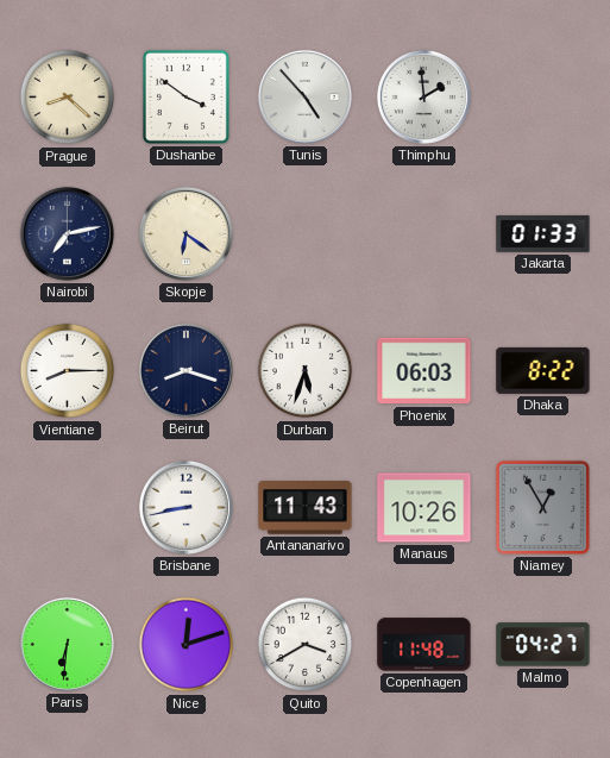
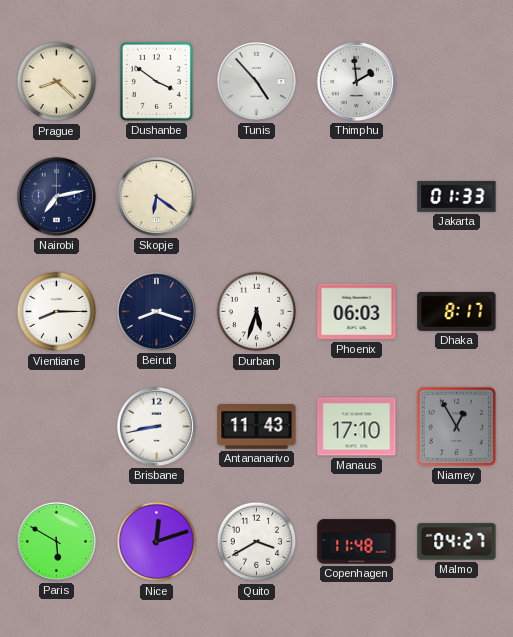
Dhaka: 8:22 -> 8:17 (457, 311)
Manaus: 10:26 -> 17:10 (357, 427)
Paris: 6:31 -> 5:50 (56, 541)
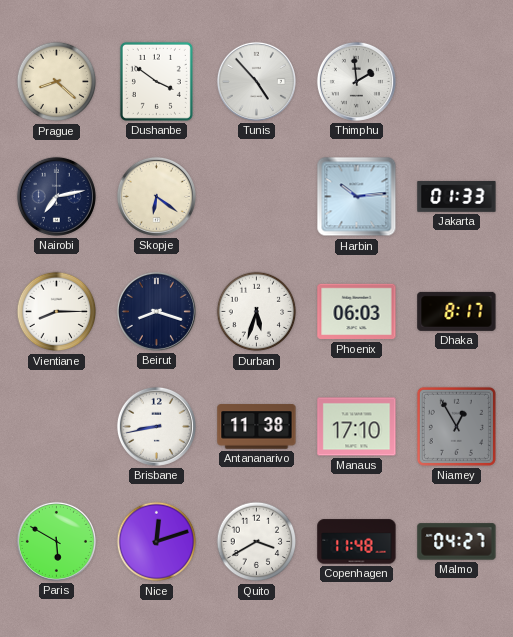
Harbin: none -> 10:14 (357, 197)
Antananarivo: 11:43 -> 11:38 (257, 427)
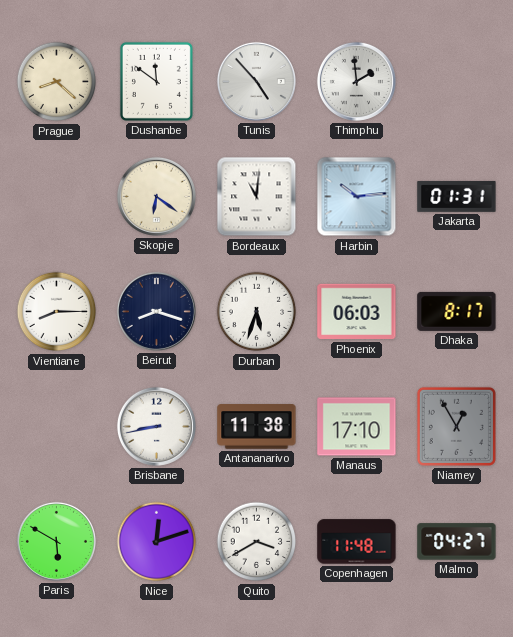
Dushanbe: 3:51 -> 11:51 (156, 81)
Nairobi: 7:13 -> none (56, 196)
Bordeaux: none -> 11:01 (257, 197)
Jakarta: 01:33 -> 01:31 (457, 196)
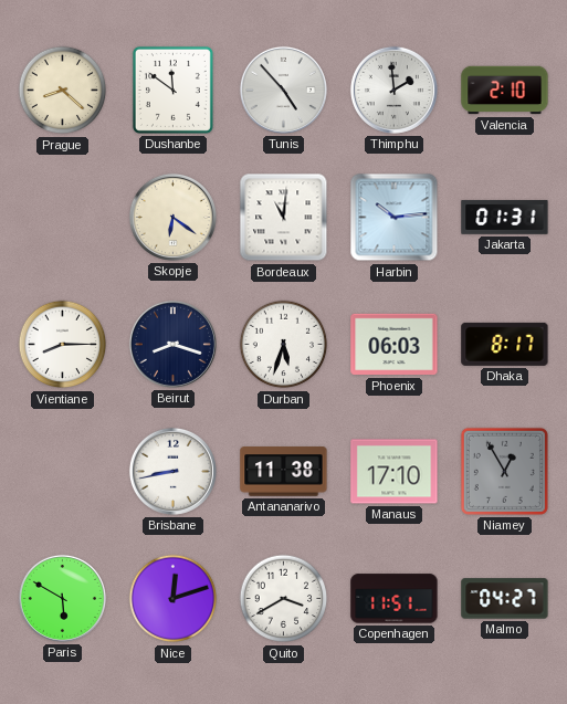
Valencia: none -> 2:10 (505, 91)
Copenhagen: 11:48 -> 11:51 (395, 599)
